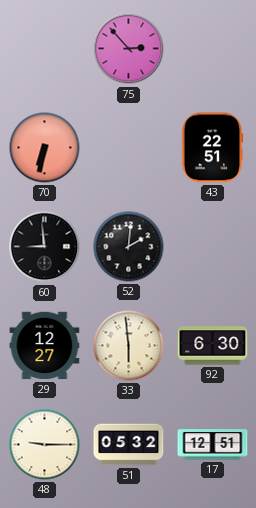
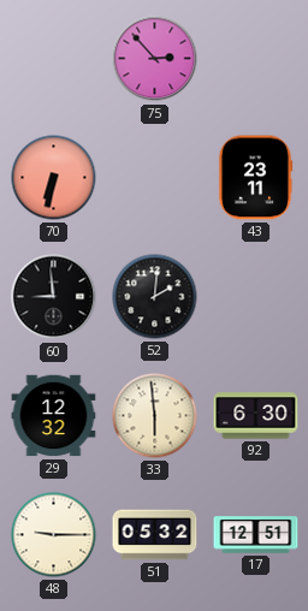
43: 22:51 -> 23:11 (255, 178)
29: 12:27 -> 12:32 (54, 416)
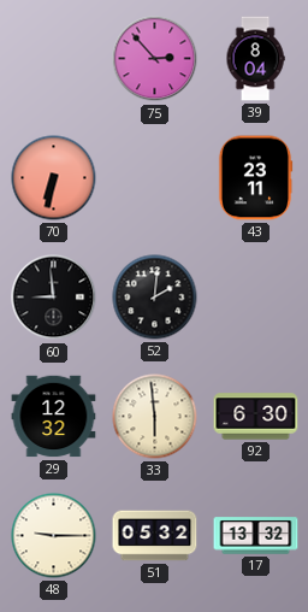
39: none -> 8:04 (255, 59)
17: 12:51 -> 13:32 (256, 536)
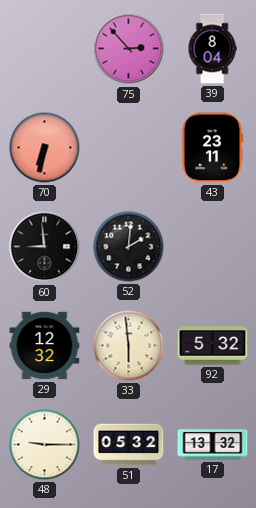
92: 6:30 -> 5:32 (213, 346)
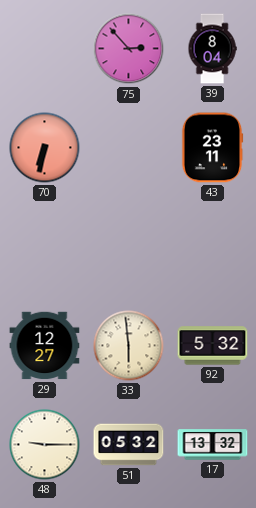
60: 8:59 -> none (45, 247)
52: 2:01 -> none (129, 247)
29: 12:32 -> 12:27 (45, 346)
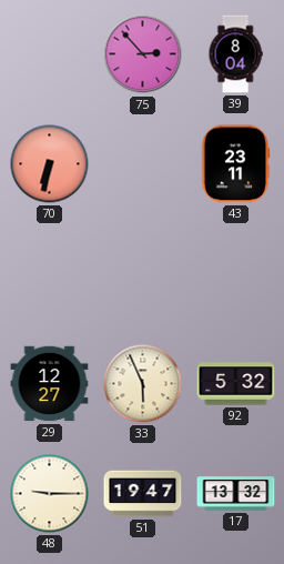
33: 5:59 -> 5:56 (143, 384)
51: 05:32 -> 19:47 (143, 494)
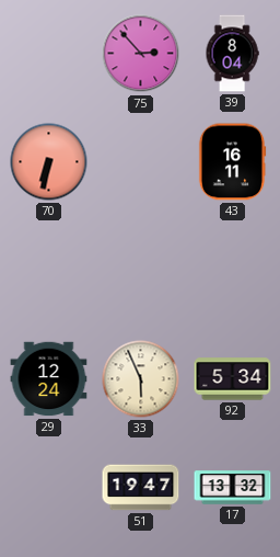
43: 23:11 -> 16:11 (232, 162)
29: 12:27 -> 12:24 (49, 379)
92: 5:32 -> 5:34 (233, 379)
48: 9:15 -> none (50, 494)
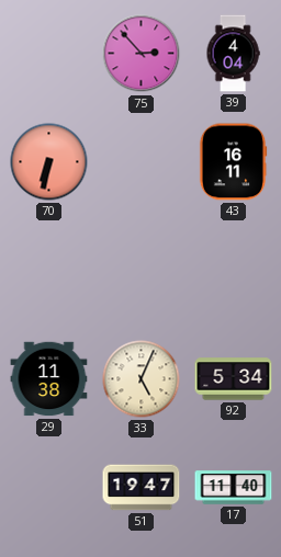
39: 8:04 -> 4:04 (233, 54)
29: 12:24 -> 11:38 (49, 379)
33: 5:56 -> 5:04 (142, 379)
17: 13:32 -> 11:40 (234, 488)
